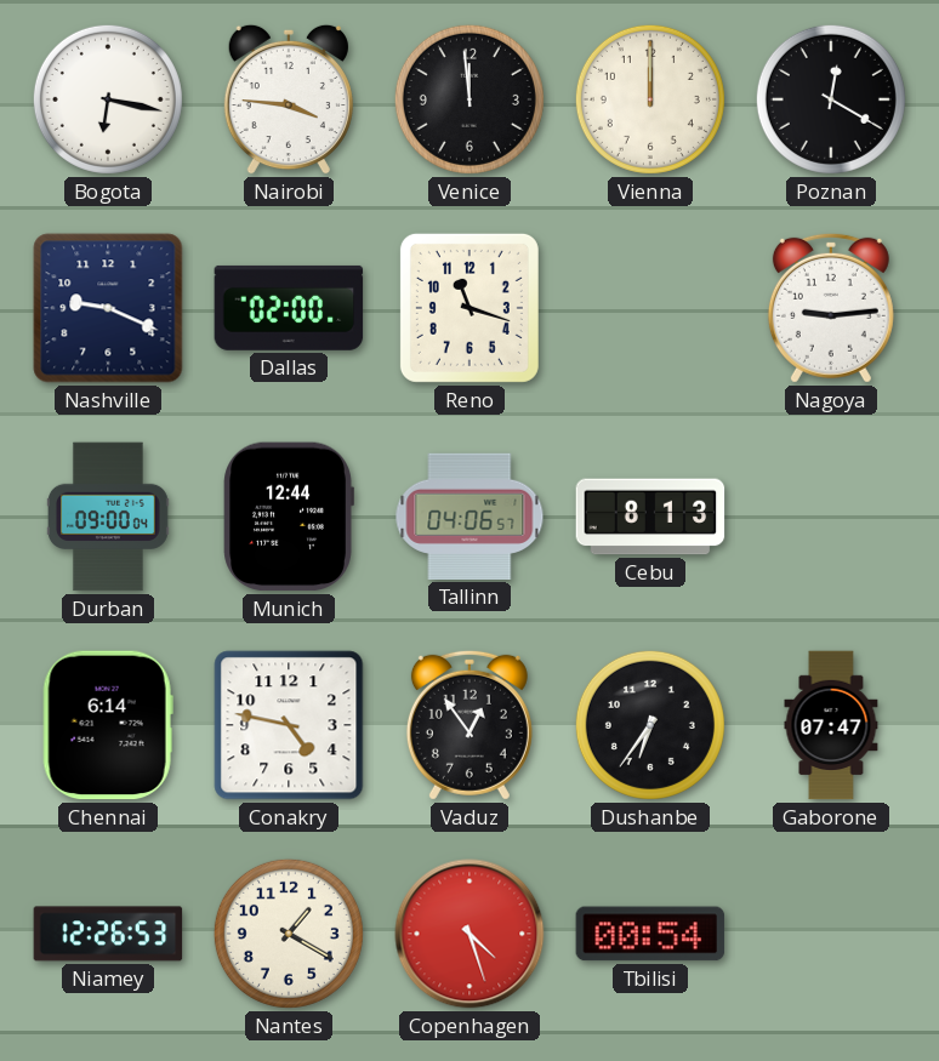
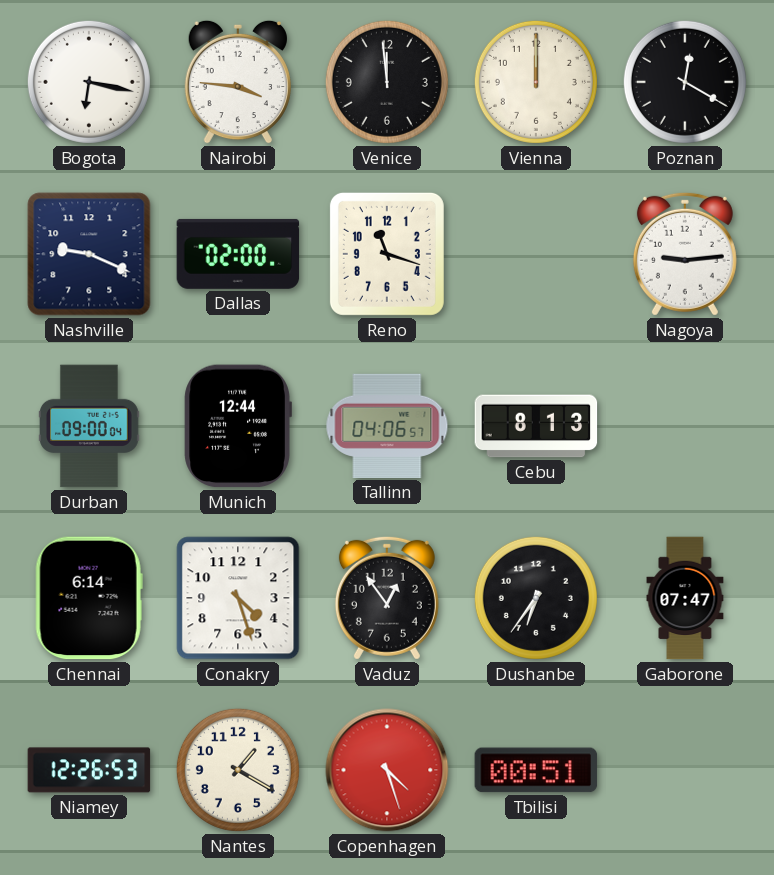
Conakry: 4:47 -> 4:27 (238, 598)
Tbilisi: 00:54 -> 00:51 (536, 770)
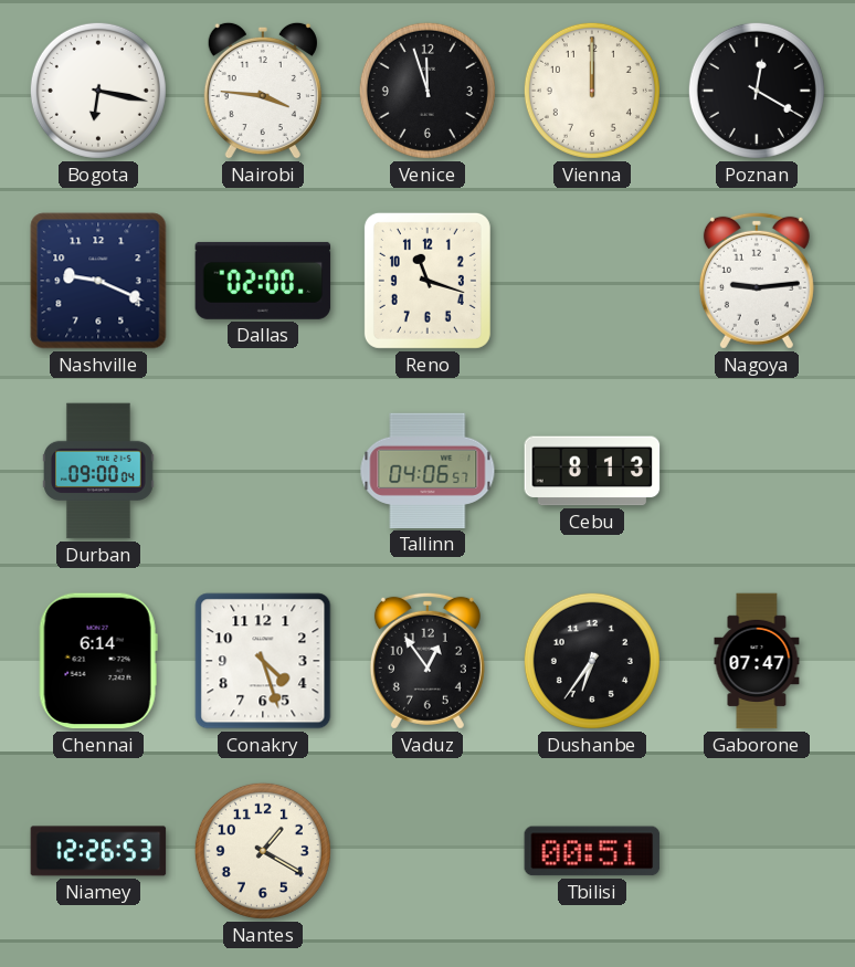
Venice: 11:59 -> 11:57 (427, 91)
Munich: 12:44 -> none (238, 426)
Copenhagen: 4:27 -> none (387, 770)
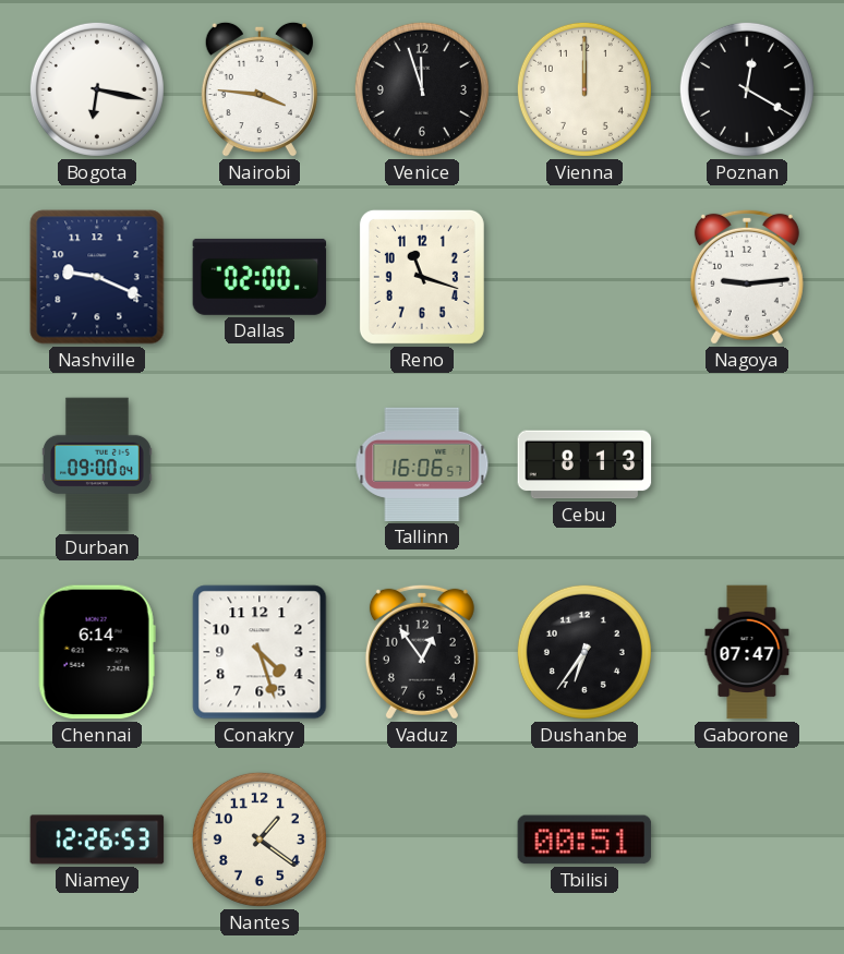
Tallinn: 04:06 -> 16:06 (422, 464)
Nantes: 1:20 -> 1:21 (260, 840)
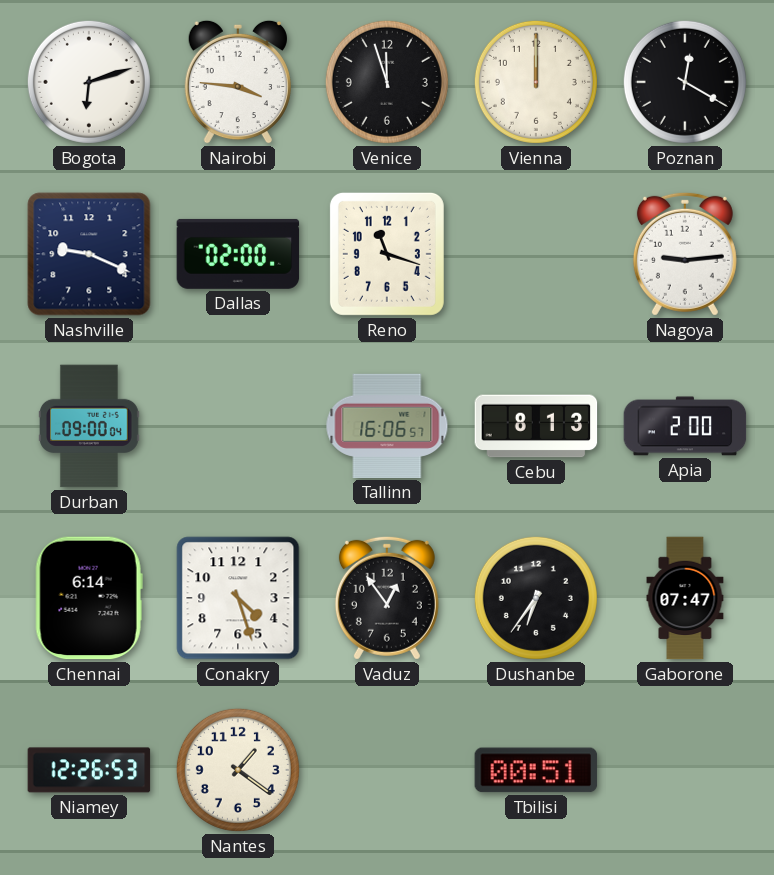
Bogota: 6:17 -> 6:12 (89, 82)
Apia: none -> 2:00 (685, 426)
